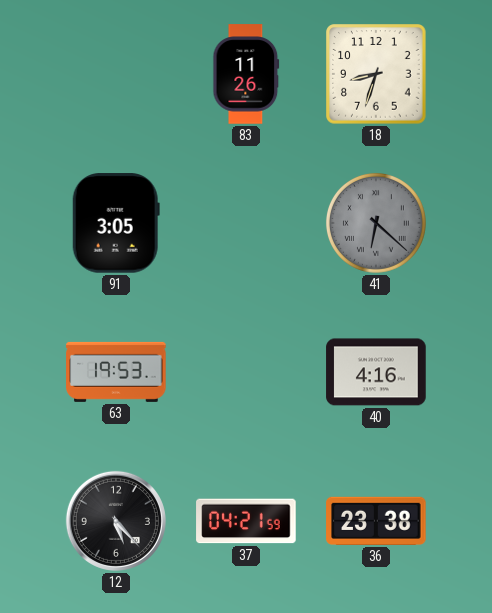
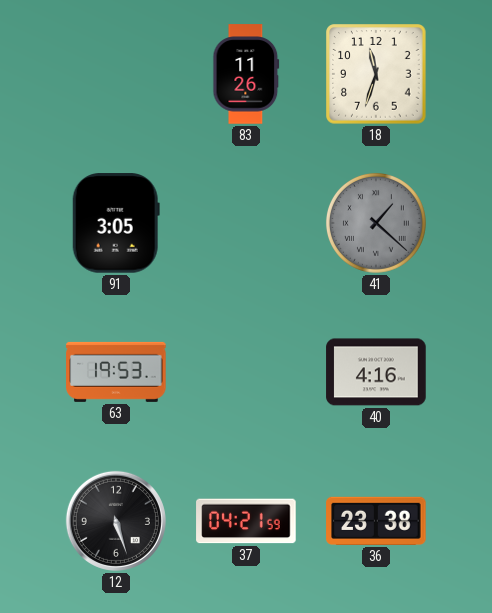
18: 8:33 -> 11:33 (376, 74)
41: 6:22 -> 1:22 (376, 223)
12: 5:23 -> 5:27 (116, 521)
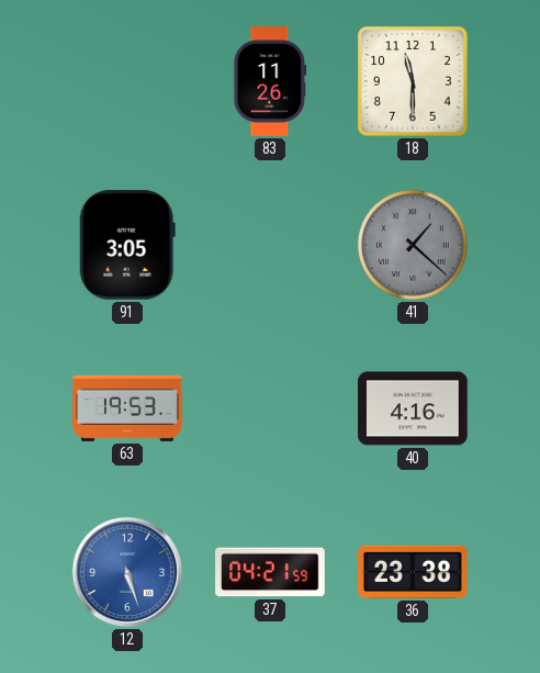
18: 11:33 -> 11:30 (413, 81)
12 dial: black -> blue (127, 572)
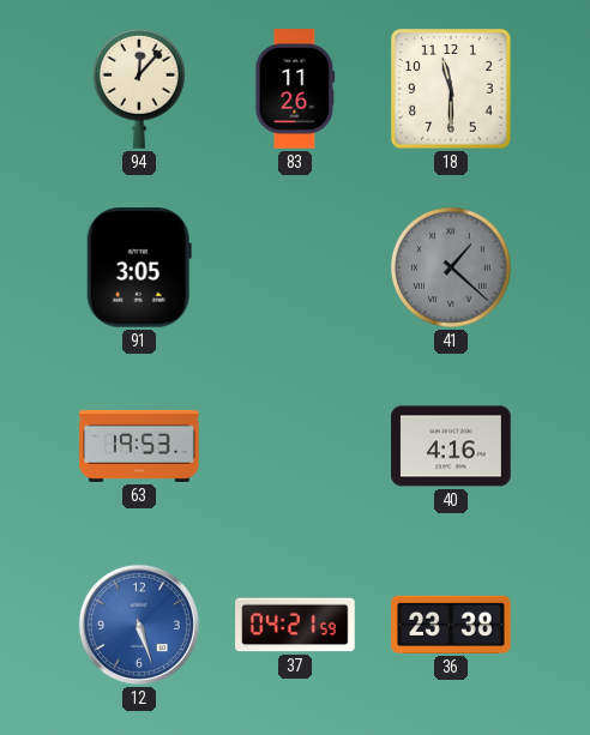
94: none -> 12:07 (139, 89)
